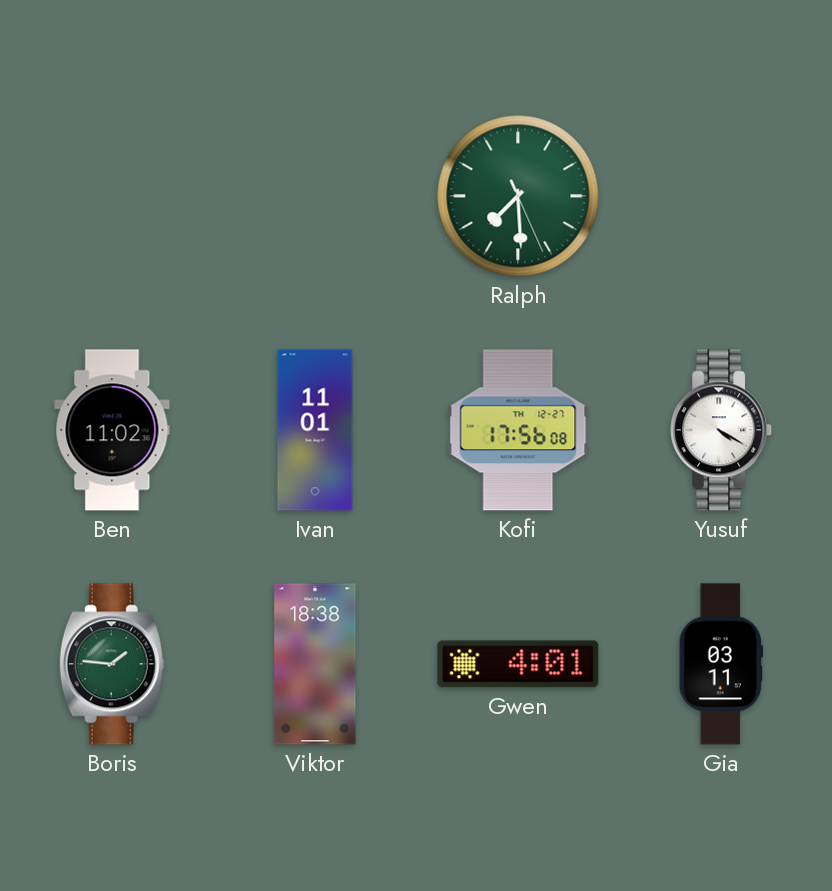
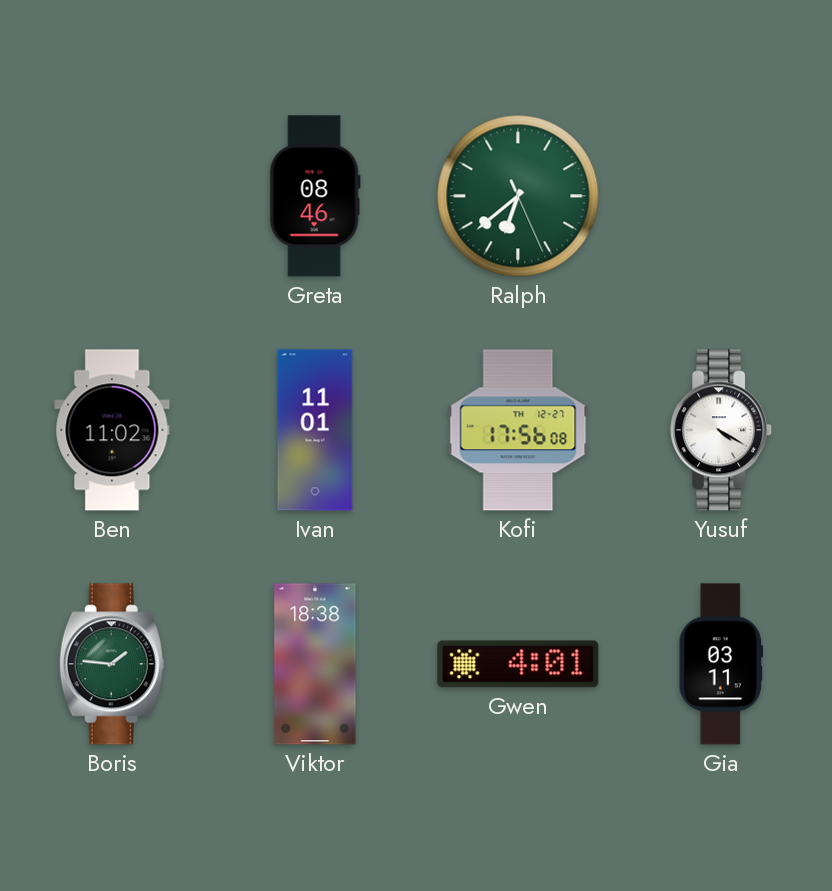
Greta: none -> 08:46 (315, 196)
Ralph: 7:29 -> 6:38 (518, 196)
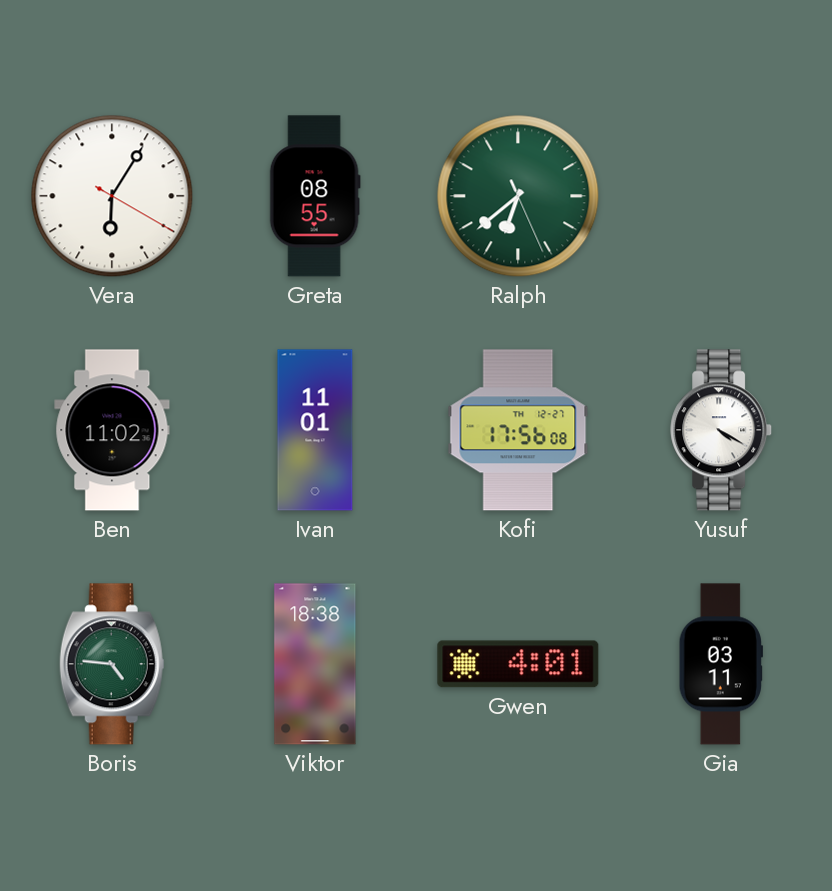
Vera: none -> 6:05 (112, 196)
Greta: 08:46 -> 08:55 (315, 196)
Boris: 1:46 -> 4:46 (112, 664)
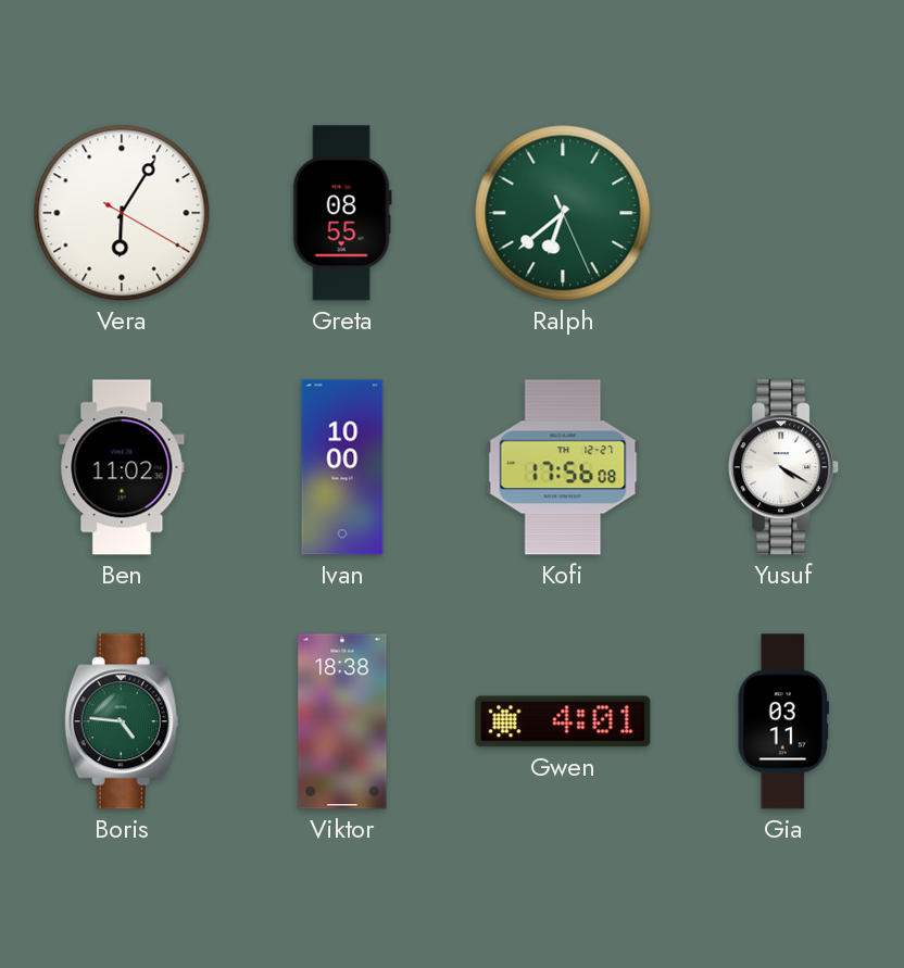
Ivan: 11:01 -> 10:00 (342, 467)
